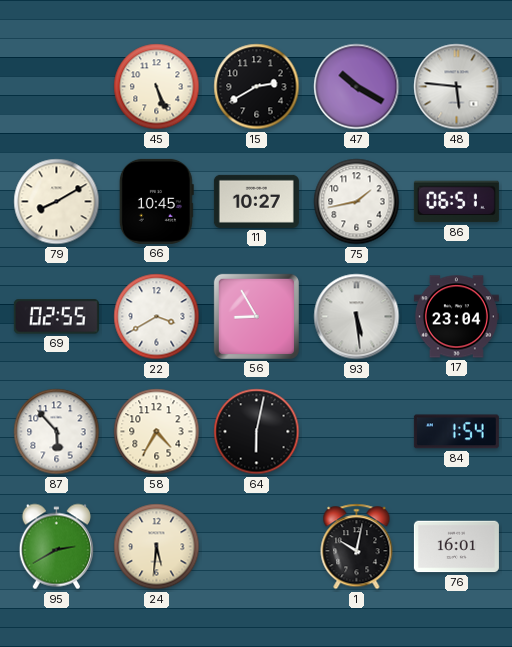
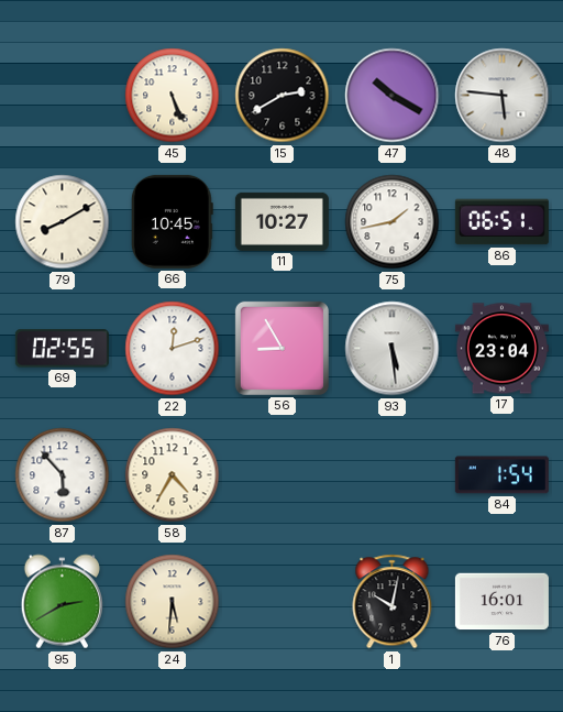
22: 3:40 -> 12:12 (173, 349)
64: 6:02 -> none (257, 432)
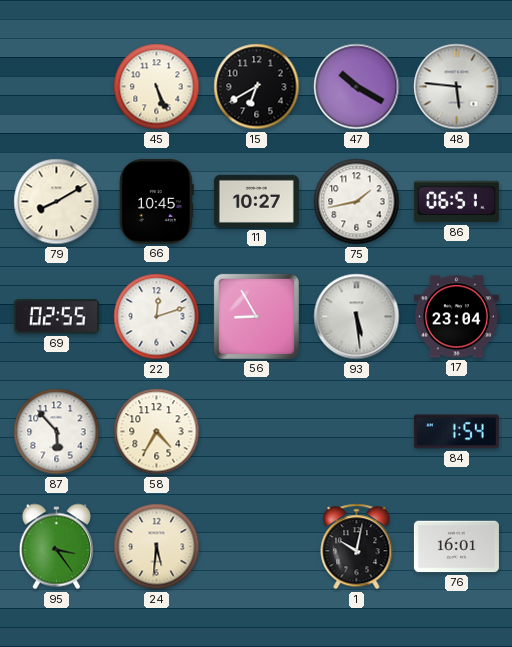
15: 2:40 -> 6:40 (257, 87)
95: 2:40 -> 3:24 (56, 547)
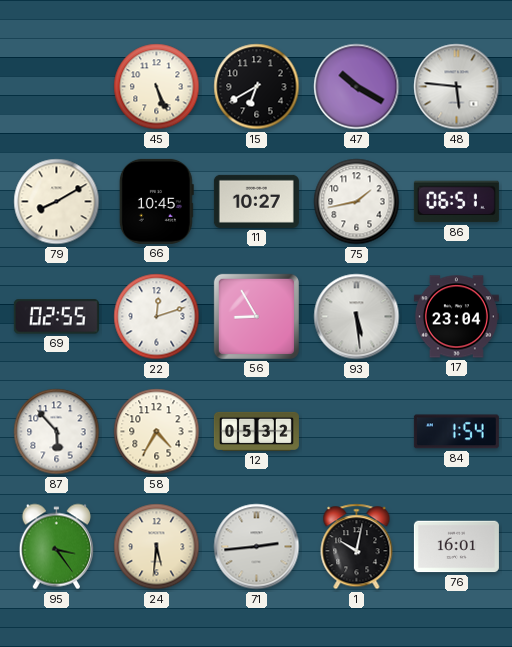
12: none -> 05:32 (256, 431)
71: none -> 2:44 (257, 547)
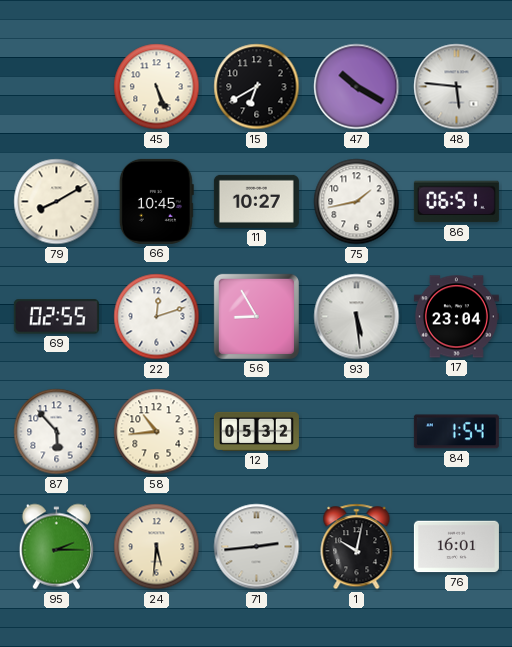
58: 4:35 -> 10:44 (157, 432)
95: 3:24 -> 2:15 (56, 547)
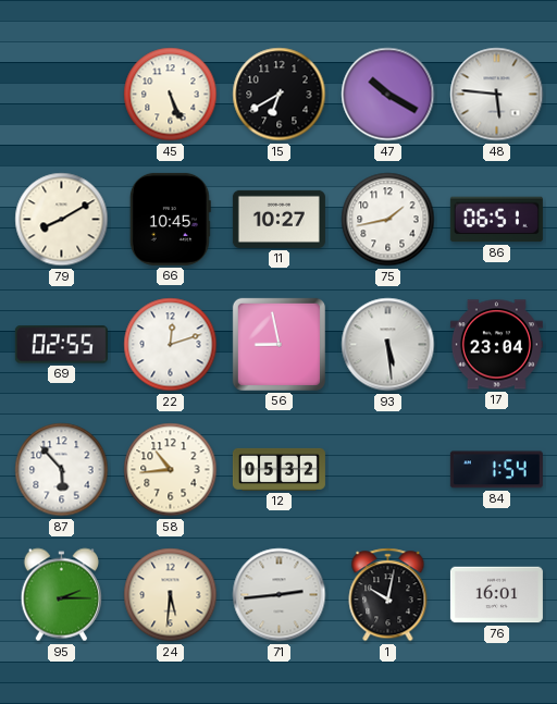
56: 8:55 -> 8:58 (278, 344)
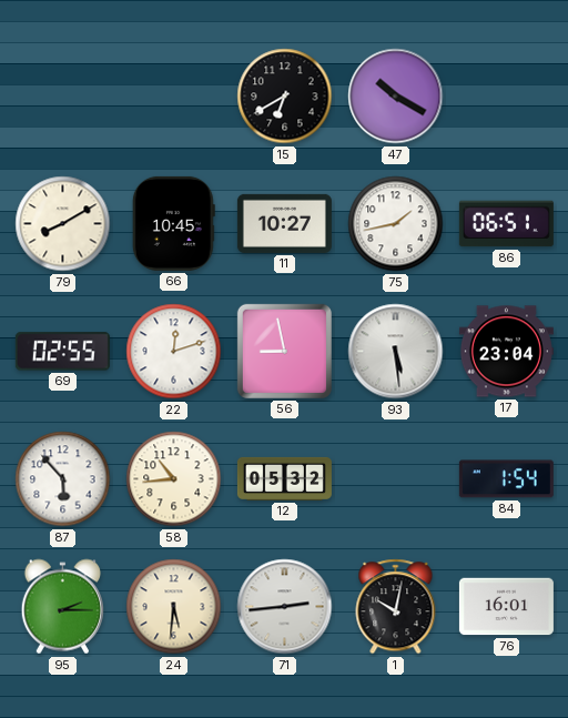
45: 5:26 -> none (171, 95)
48: 5:46 -> none (497, 95)
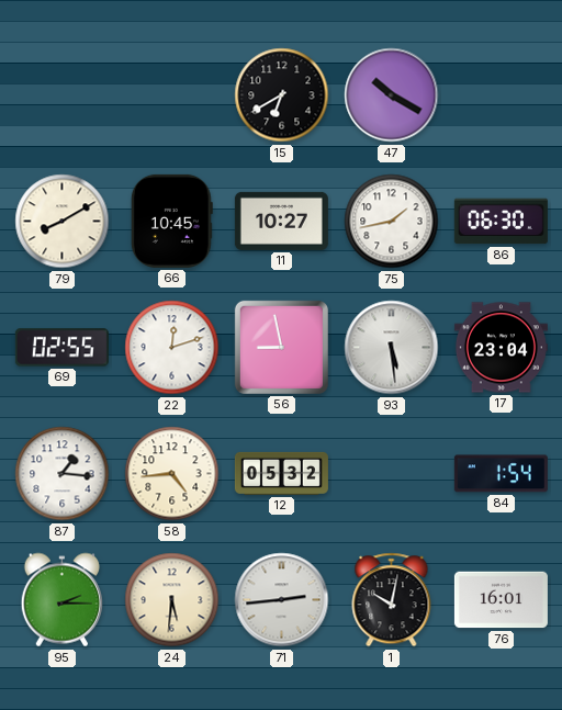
86: 06:51 -> 06:30 (501, 222)
87: 5:53 -> 1:16 (63, 474)
58: 10:44 -> 4:44 (172, 474)
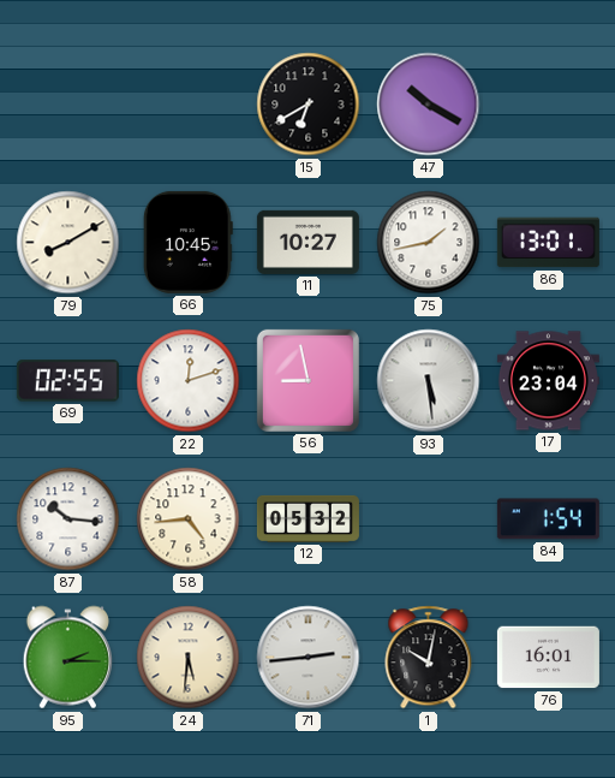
86: 06:30 -> 13:01 (548, 243)
87: 1:16 -> 10:16 (68, 519)
